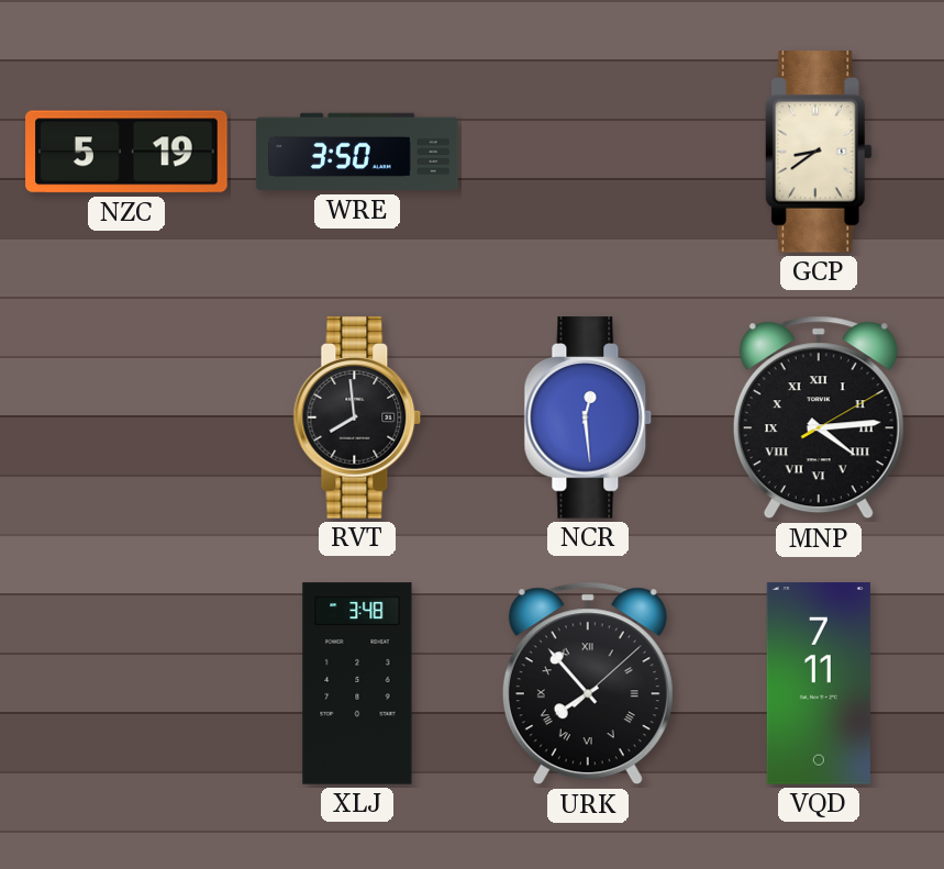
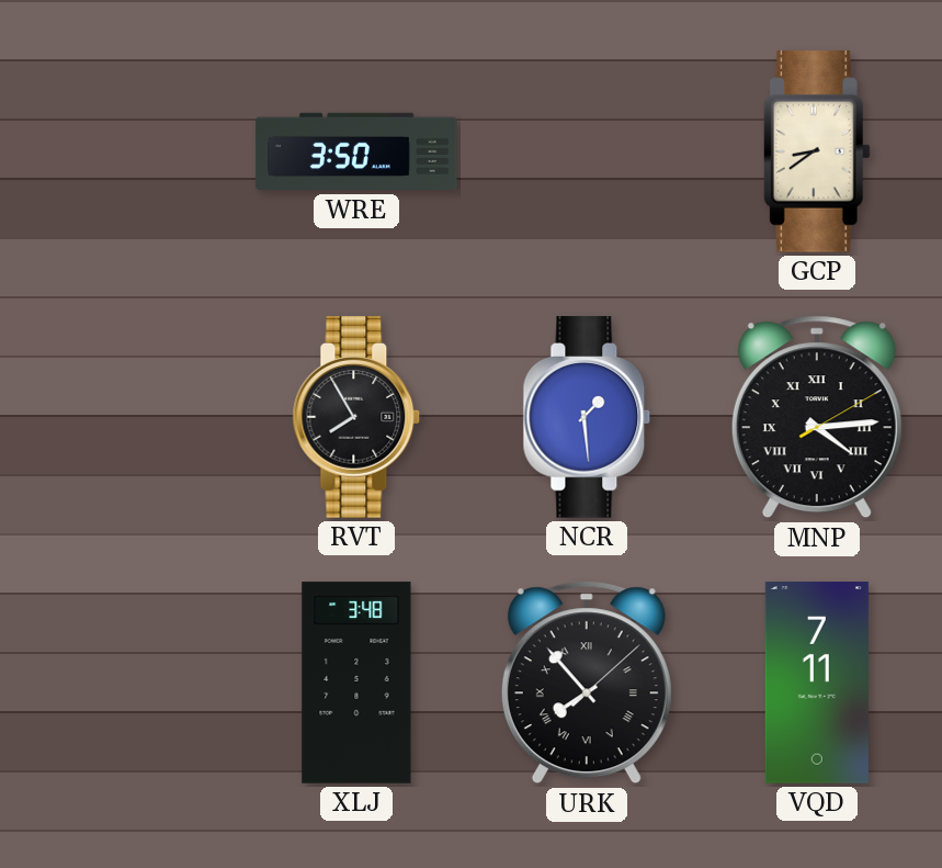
NZC: 5:19 -> none (126, 152)
RVT: 7:59 -> 7:55 (356, 417)
NCR: 12:29 -> 1:29 (587, 417)
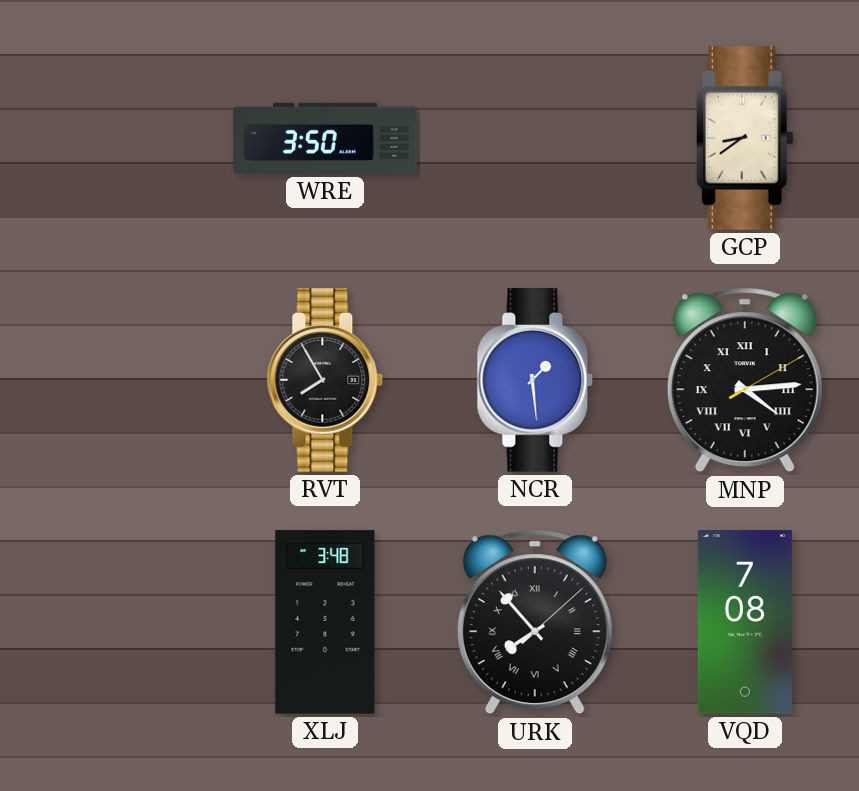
VQD: 7:11 -> 7:08 (745, 622)
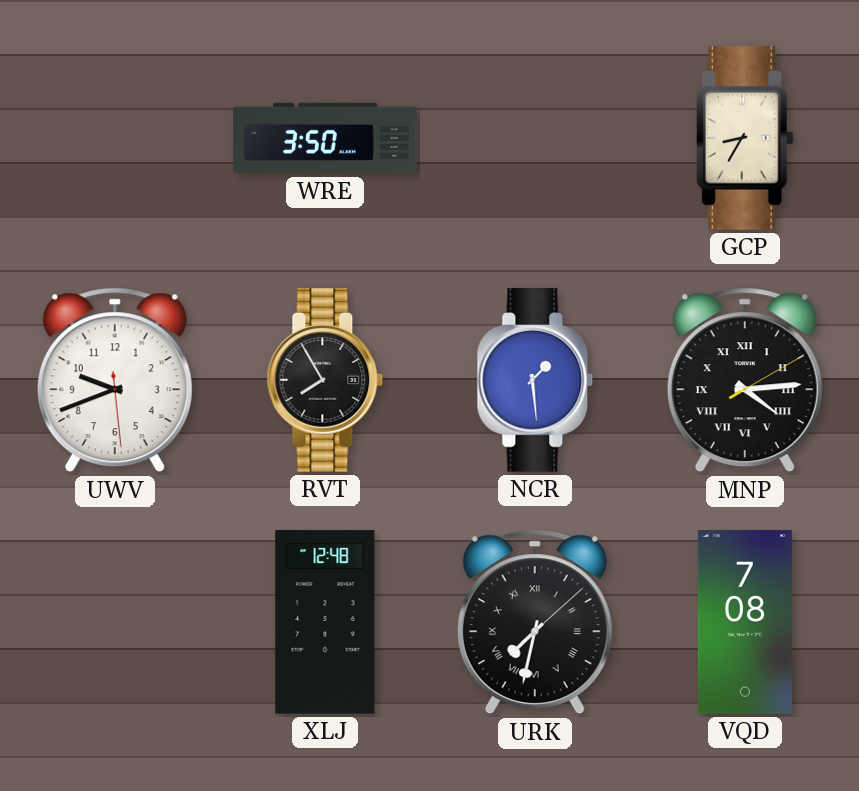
GCP: 8:39 -> 8:35 (745, 138)
UWV: none -> 9:41 (115, 380)
XLJ: 3:48 -> 12:48 (325, 622)
URK: 7:53 -> 7:32 (535, 622)
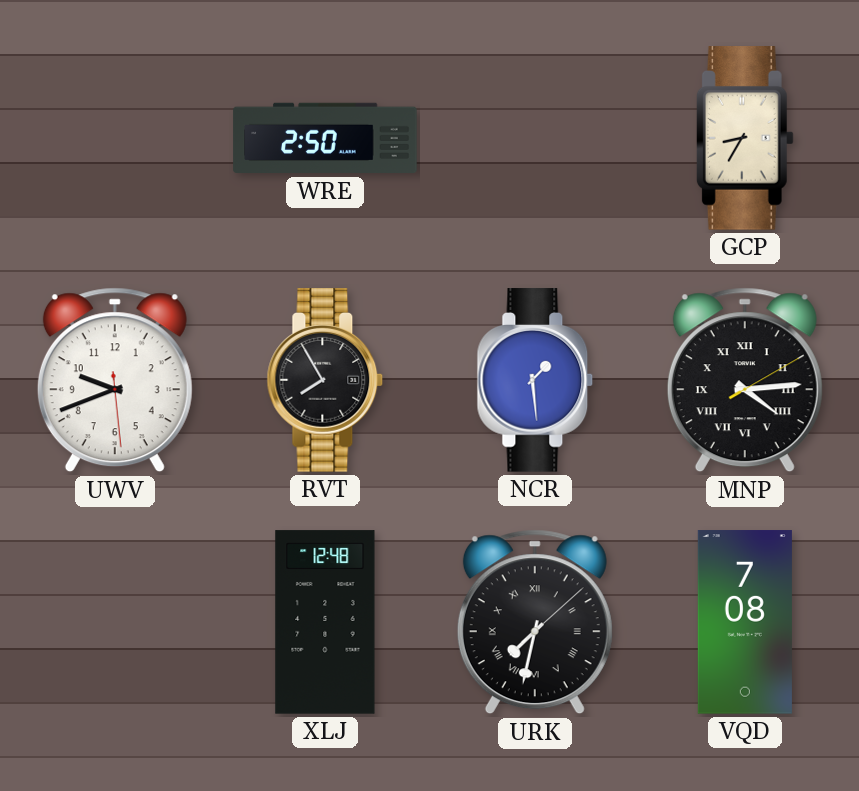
WRE: 3:50 -> 2:50 (325, 138)
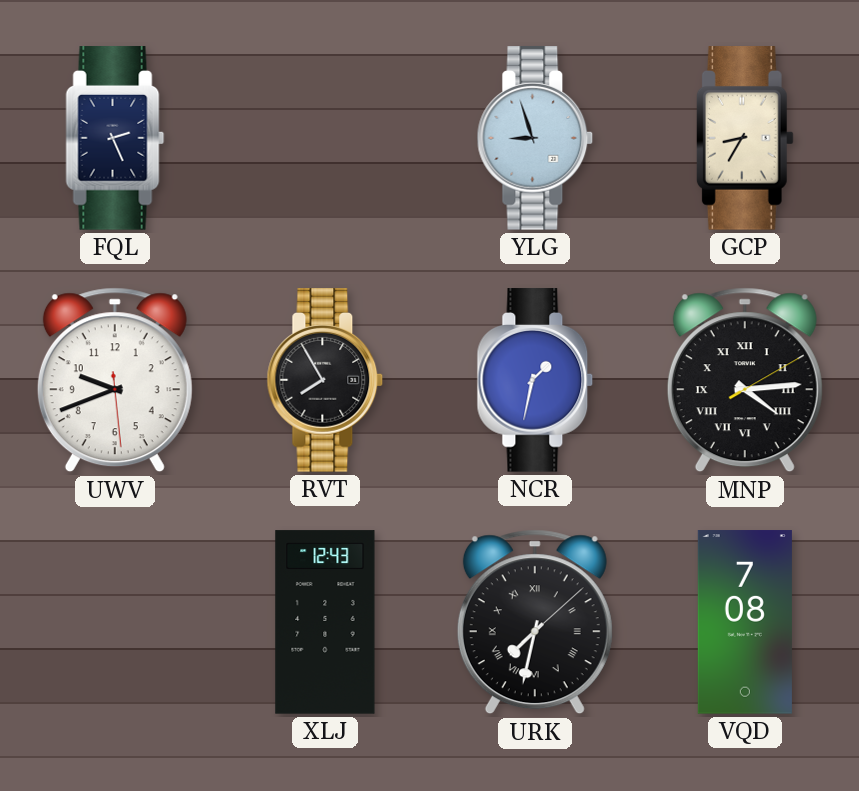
FQL: none -> 2:26 (115, 138)
WRE: 2:50 -> none (325, 138)
YLG: none -> 8:57 (535, 138)
NCR: 1:29 -> 1:32 (535, 380)
XLJ: 12:48 -> 12:43 (325, 622)
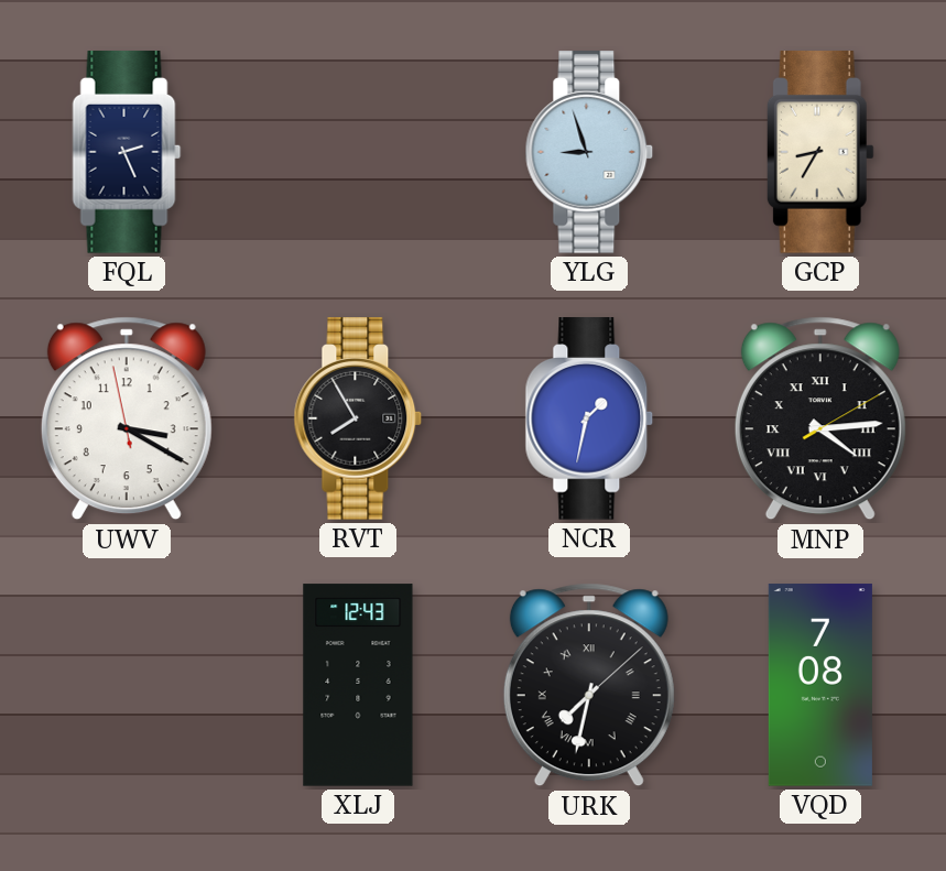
UWV: 9:41 -> 3:19 (127, 418)
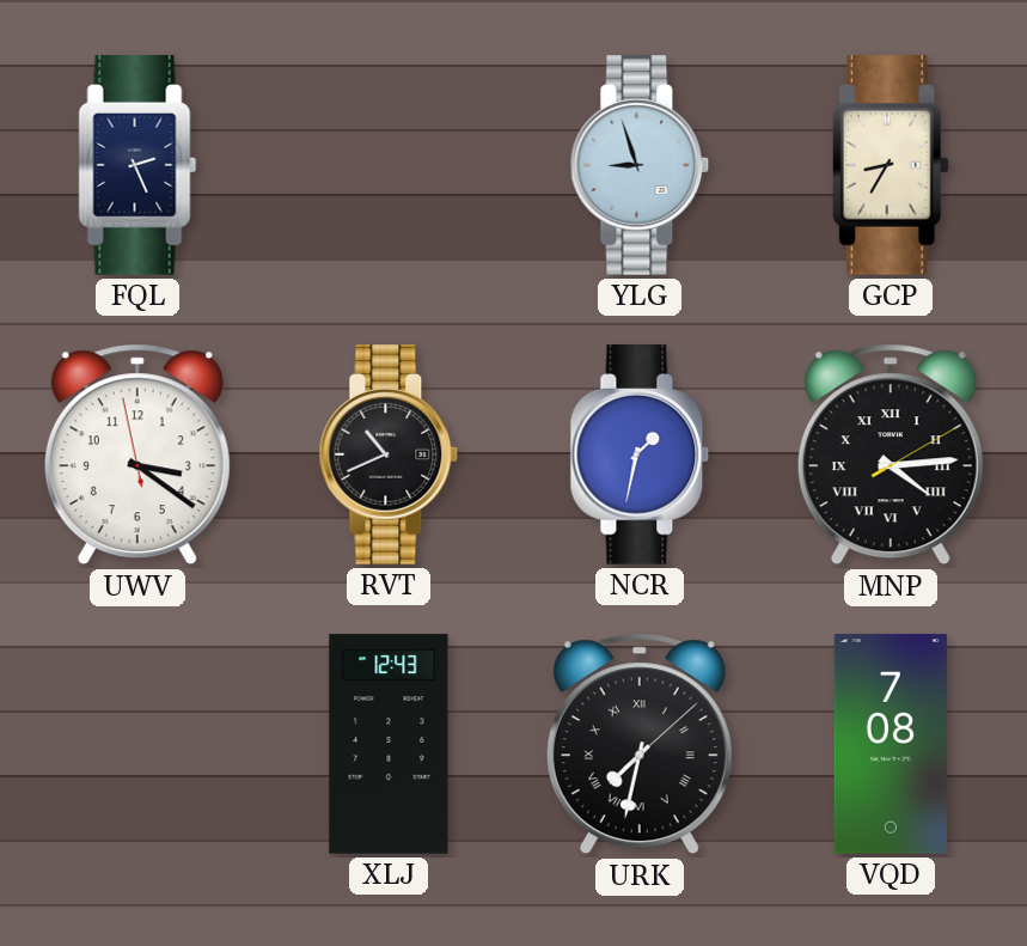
UWV: 3:19 -> 3:20 (137, 454)
RVT: 7:55 -> 10:41 (389, 454)
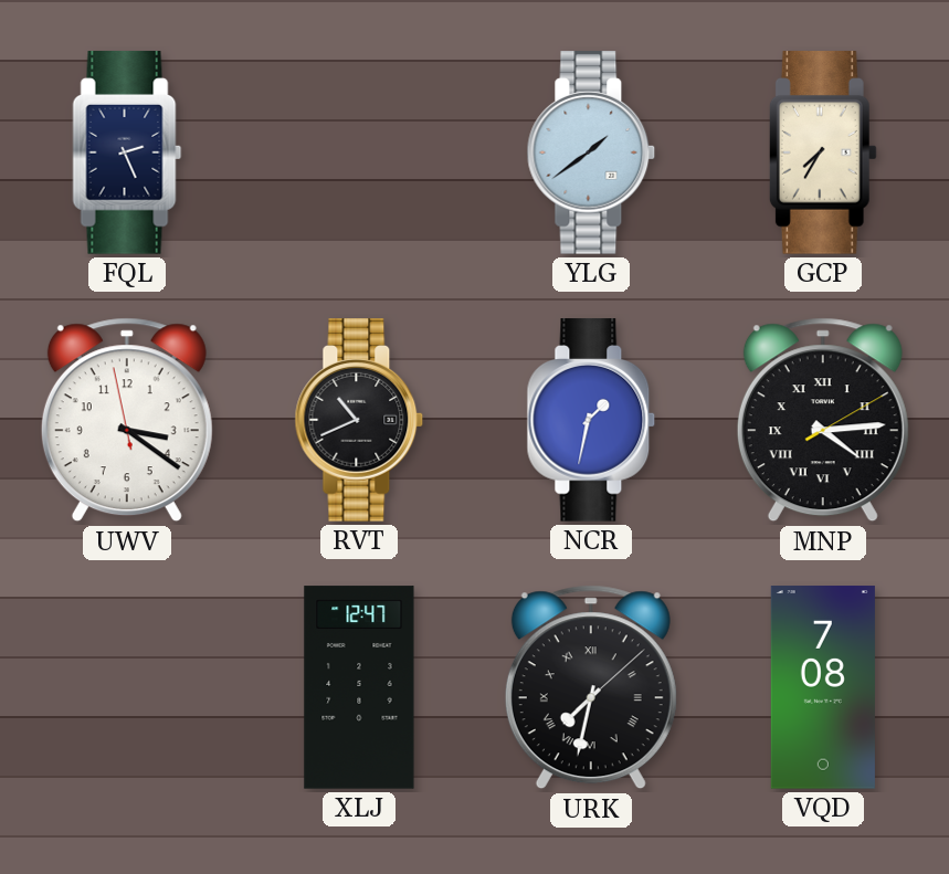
YLG: 8:57 -> 1:39 (591, 152)
GCP: 8:35 -> 7:35 (823, 152)
XLJ: 12:43 -> 12:47 (359, 687)
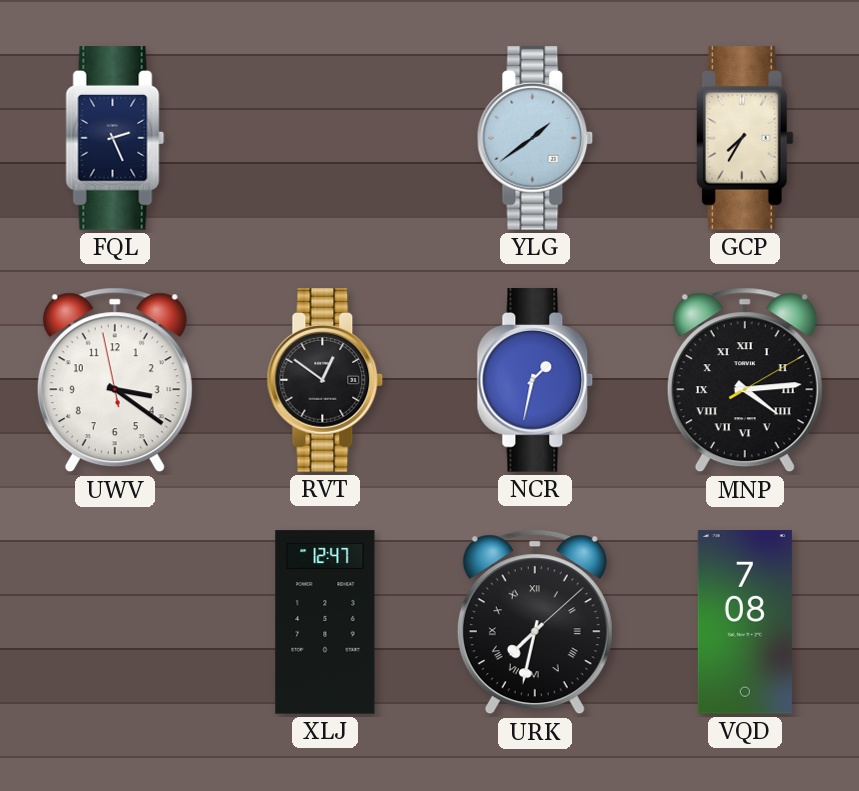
RVT: 10:41 -> 12:51 (325, 380)
